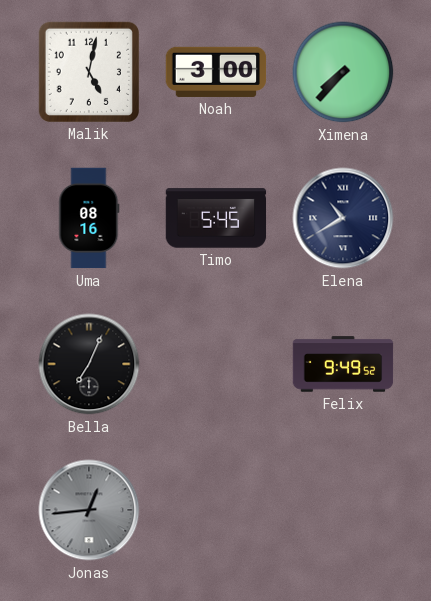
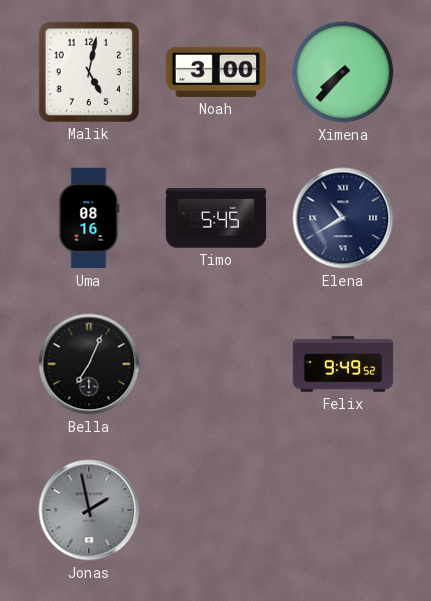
Jonas: 12:44 -> 1:58 (89, 510)
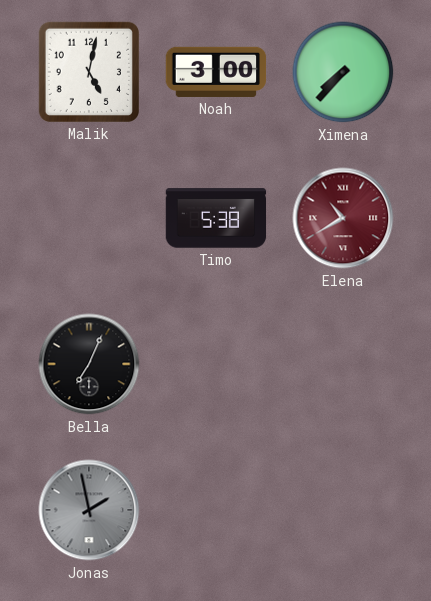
Uma: 08:16 -> none (89, 218)
Timo: 5:45 -> 5:38 (216, 218)
Elena dial: navy -> burgundy (343, 218)
Felix: 9:49 -> none (343, 364)
